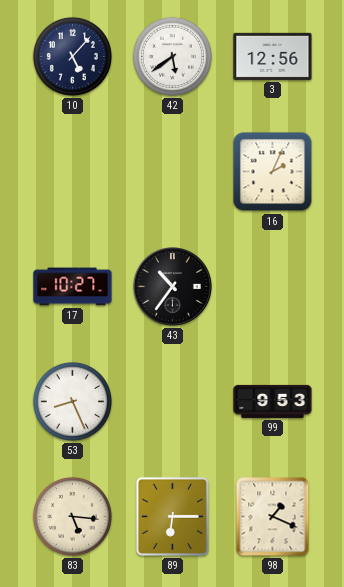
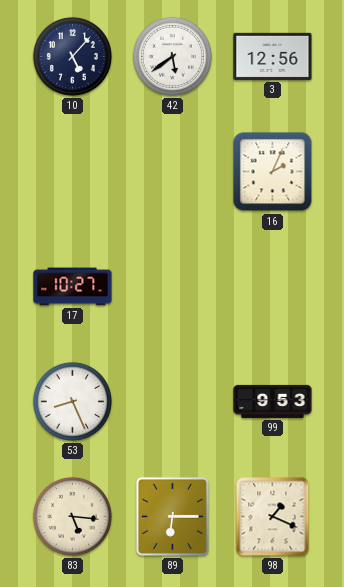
43: 10:36 -> none (173, 287)
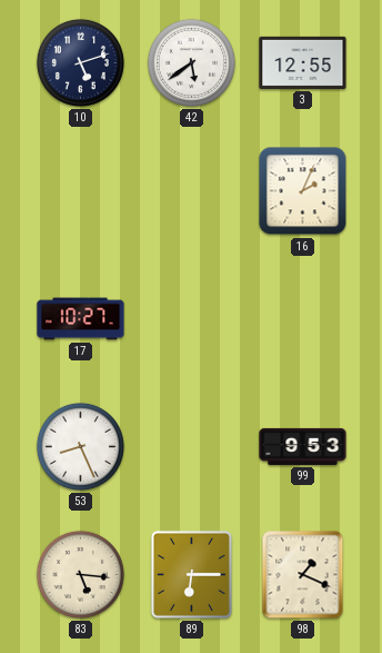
10: 5:07 -> 5:12 (80, 62)
3: 12:56 -> 12:55 (303, 62)
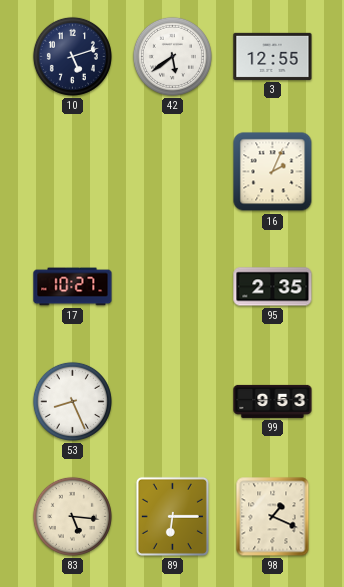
95: none -> 2:35 (273, 287)
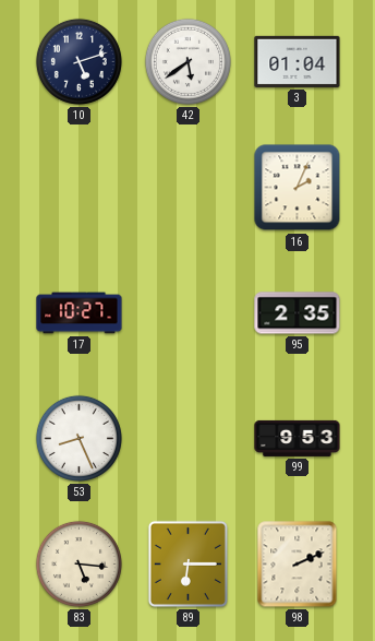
3: 12:55 -> 01:04 (298, 61)
98: 1:19 -> 2:11 (298, 565)
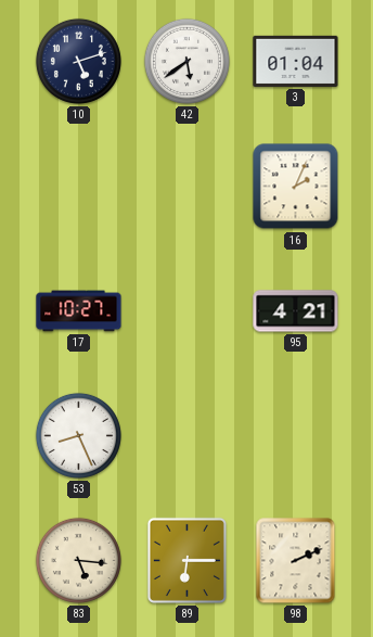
95: 2:35 -> 4:21 (296, 311)
99: 9:53 -> none (298, 438)
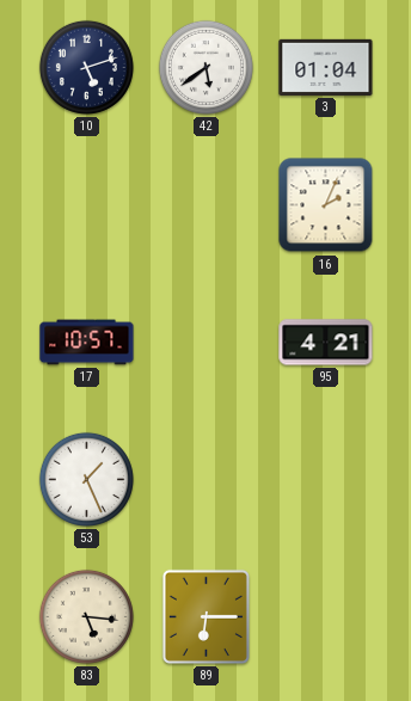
17: 10:27 -> 10:57 (87, 343)
53: 8:26 -> 1:26 (86, 479)
98: 2:11 -> none (296, 561)
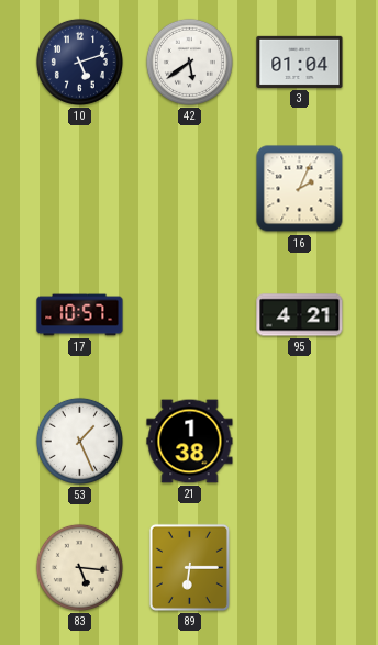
21: none -> 1:38 (190, 442)
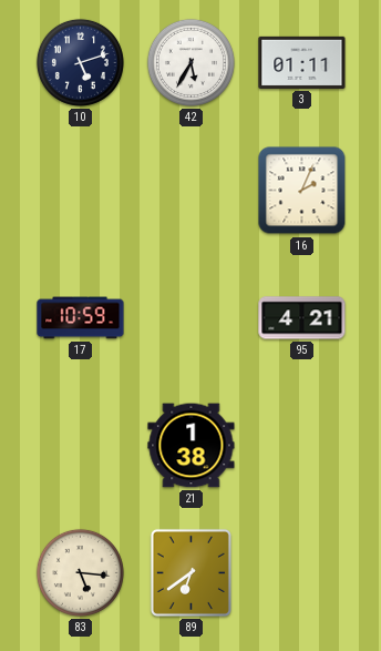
42: 5:39 -> 5:35 (190, 62)
3: 01:04 -> 01:11 (302, 62)
17: 10:57 -> 10:59 (81, 318)
53: 1:26 -> none (79, 441)
89: 6:15 -> 6:39 (190, 572)
